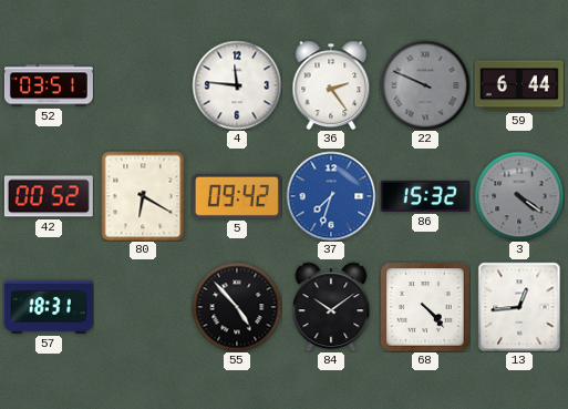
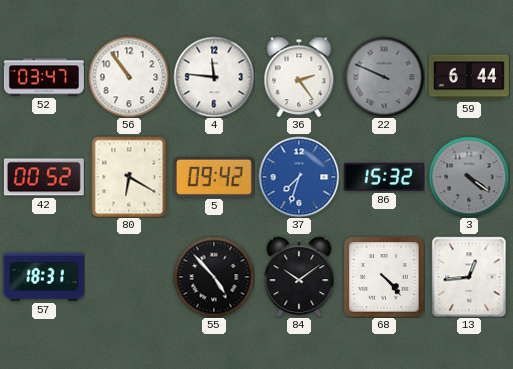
52: 03:51 -> 03:47 (44, 77)
56: none -> 10:54 (129, 77)
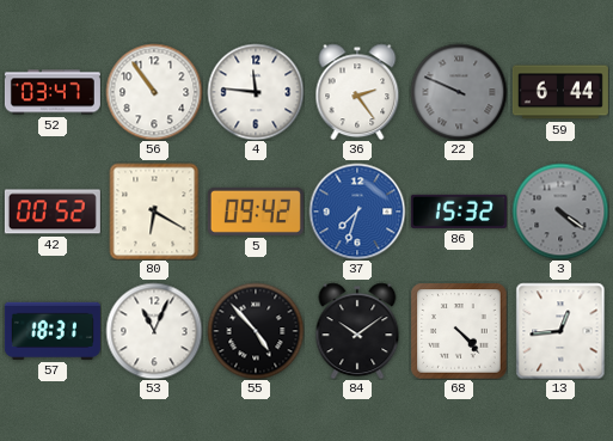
53: none -> 11:04 (154, 331)
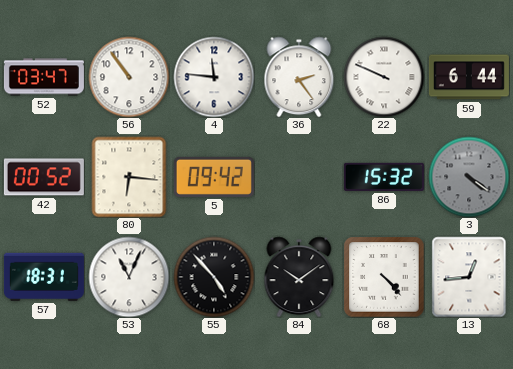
22 dial: grey -> white (384, 77)
80: 6:20 -> 6:16 (129, 177)
37: 7:33 -> none (357, 212)
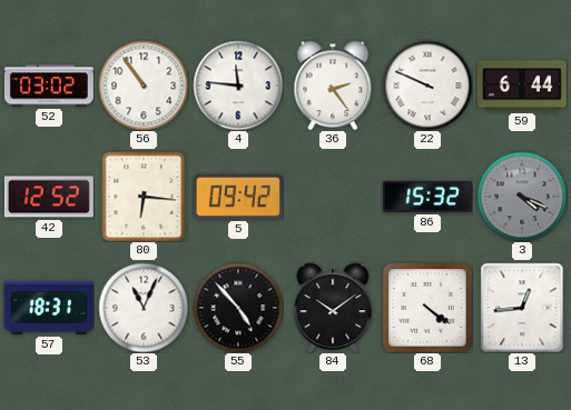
52: 03:47 -> 03:02 (49, 86)
42: 00:52 -> 12:52 (49, 197)
3: 4:21 -> 4:19 (522, 197)
68: 4:23 -> 4:21 (427, 308)
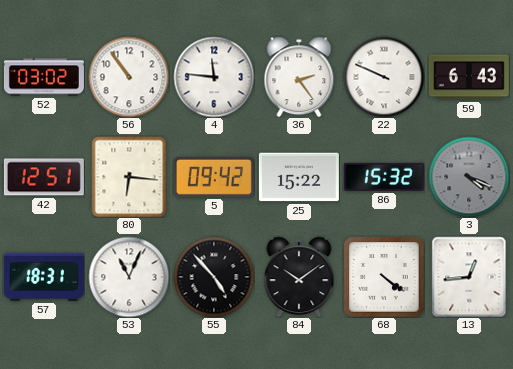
59: 6:44 -> 6:43 (469, 77)
42: 12:52 -> 12:51 (44, 177)
25: none -> 15:22 (299, 177)
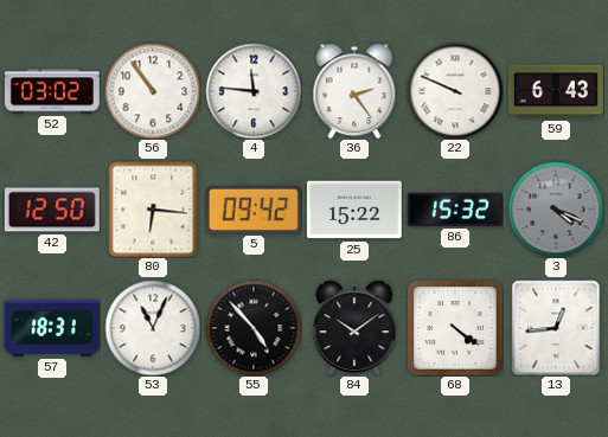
42: 12:51 -> 12:50 (52, 210)
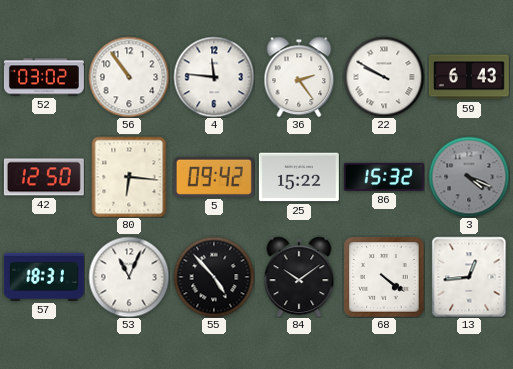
22: 9:49 -> 9:50 (384, 77)
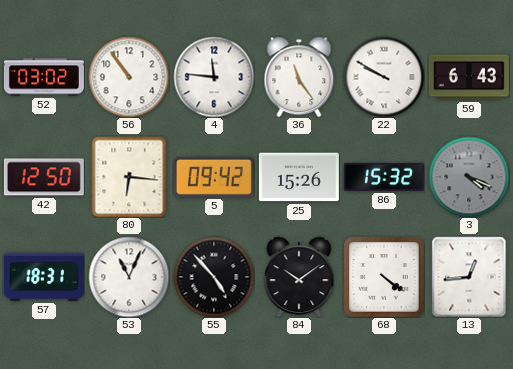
36: 2:24 -> 11:24 (299, 77)
25: 15:22 -> 15:26 (299, 177)
